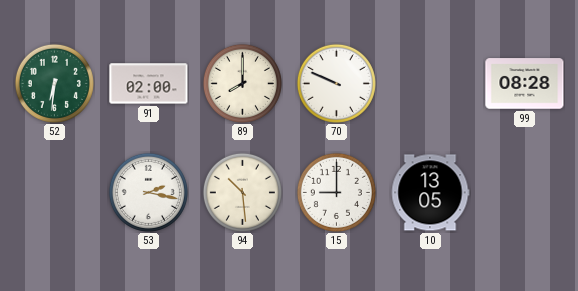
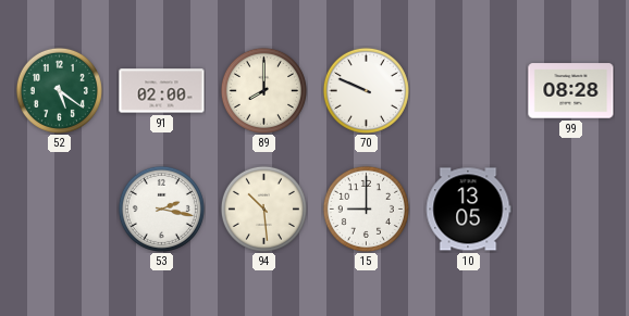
52: 6:31 -> 5:21 (59, 90)
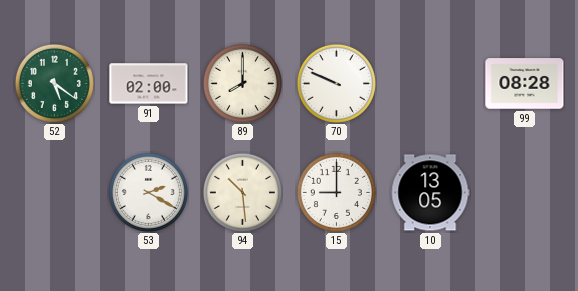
53: 2:17 -> 2:20 (148, 192)
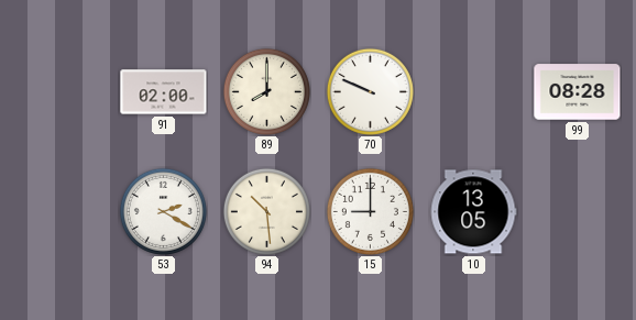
52: 5:21 -> none (54, 83)
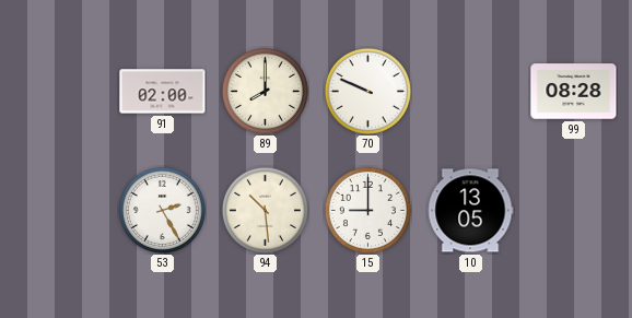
53: 2:20 -> 2:25 (162, 210)
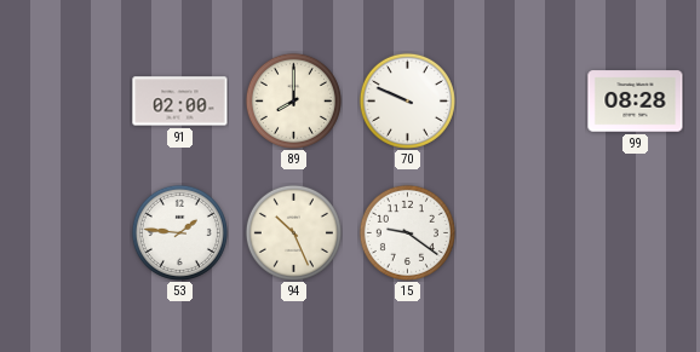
53: 2:25 -> 1:46 (179, 232)
94: 10:29 -> 10:26 (293, 232)
15: 9:00 -> 9:21 (407, 232)
10: 13:05 -> none (470, 211)
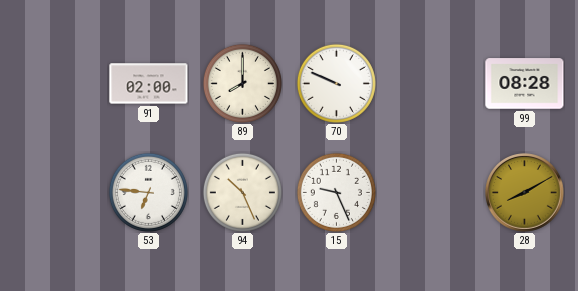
53: 1:46 -> 6:46 (148, 192)
15: 9:21 -> 9:26 (336, 192)
28: none -> 8:10 (525, 193)
